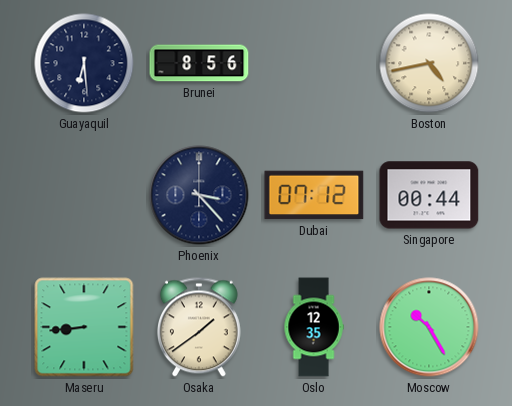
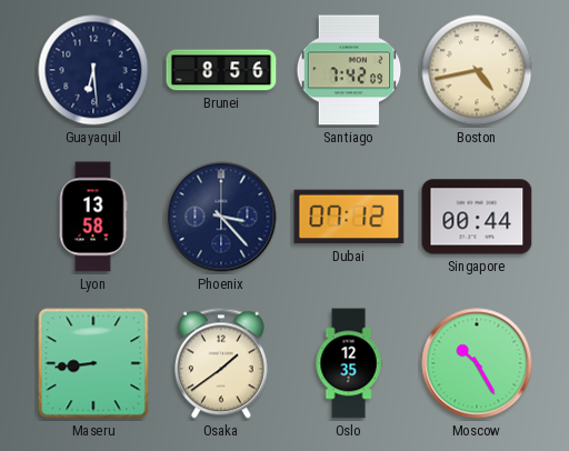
Santiago: none -> 7:42 (349, 70)
Lyon: none -> 13:58 (93, 217)
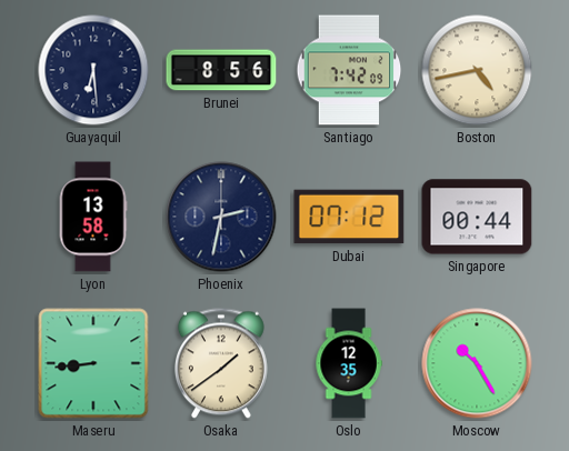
Phoenix: 3:23 -> 2:32 (221, 217)
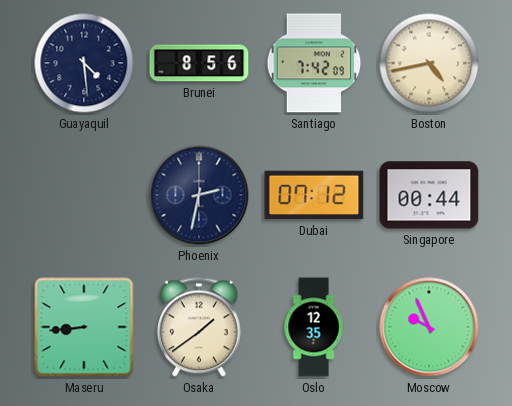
Guayaquil: 6:29 -> 4:29 (84, 63)
Lyon: 13:58 -> none (93, 217)
Moscow: 10:25 -> 9:56 (429, 327)
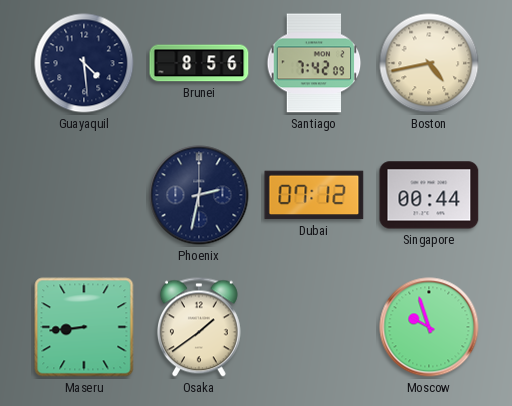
Oslo: 12:35 -> none (314, 327)
Moscow: 9:56 -> 9:57 (429, 327)
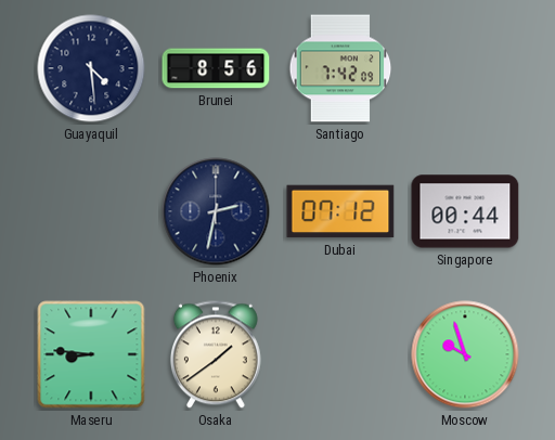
Boston: 4:43 -> none (429, 63)
Maseru: 8:44 -> 8:46 (91, 354)
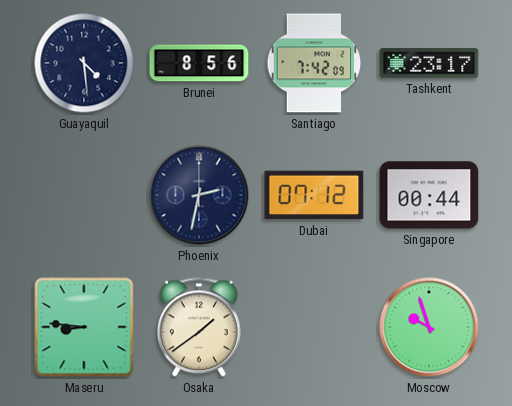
Tashkent: none -> 23:17 (429, 63)
